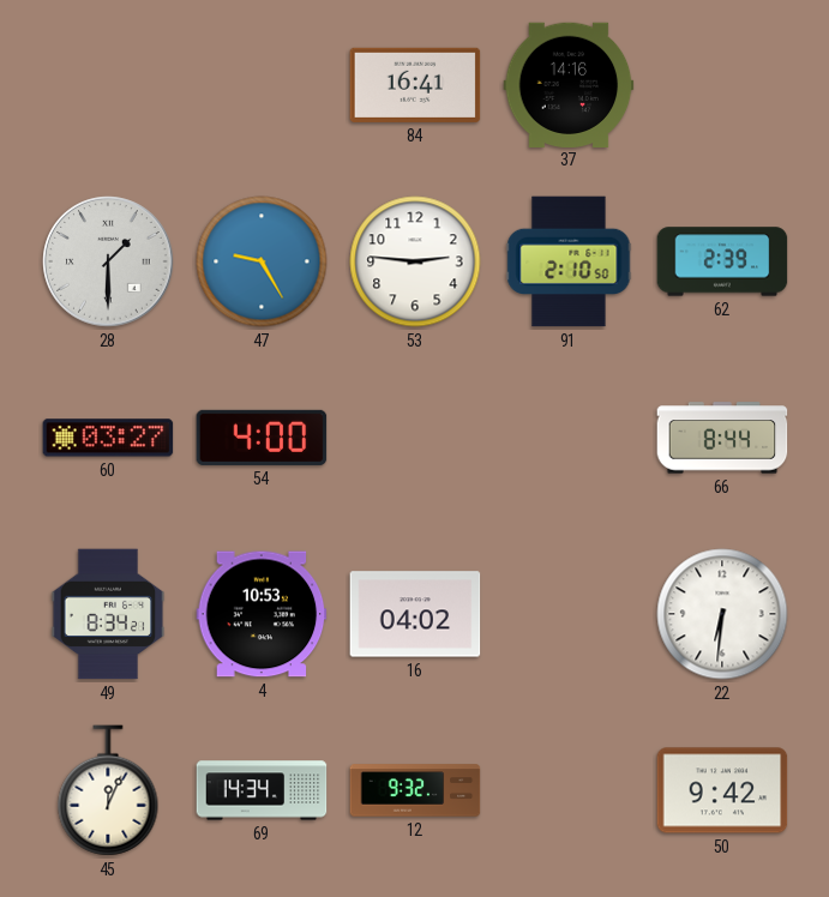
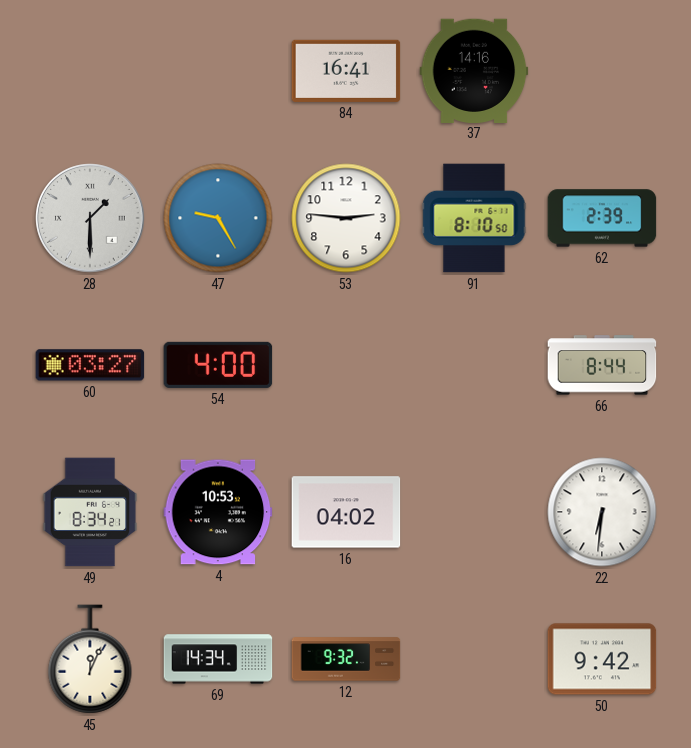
91: 2:10 -> 8:10 (474, 218)
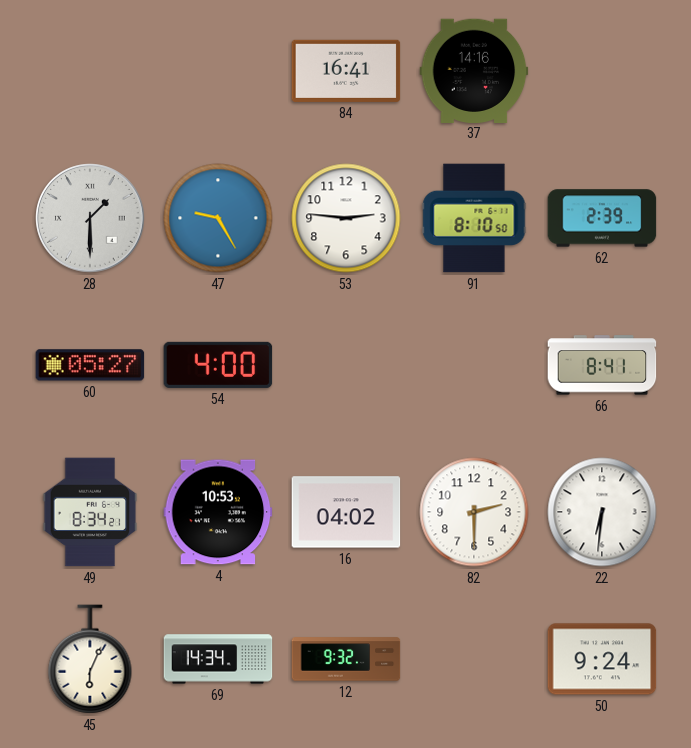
60: 03:27 -> 05:27 (90, 365)
66: 8:44 -> 8:41 (602, 365)
82: none -> 2:30 (474, 512)
45: 12:04 -> 6:04 (90, 659)
50: 9:42 -> 9:24 (602, 659)
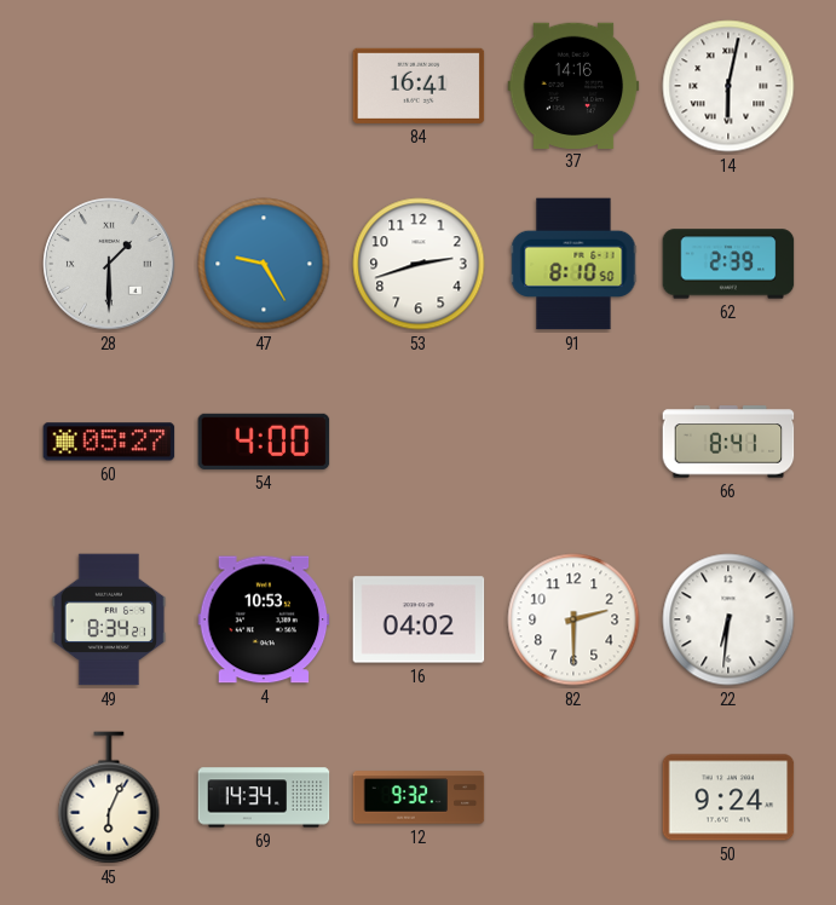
14: none -> 6:02 (728, 86)
53: 2:46 -> 2:42 (419, 264)
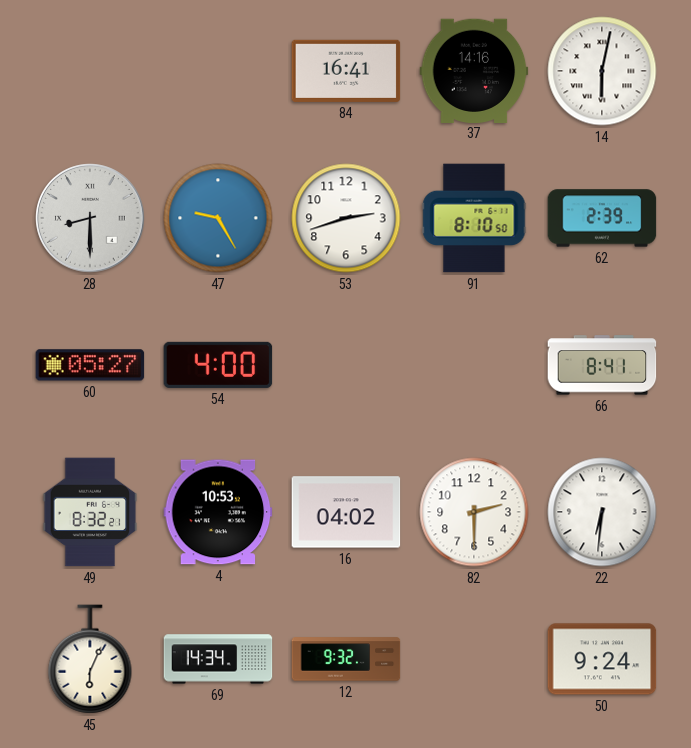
28: 1:30 -> 8:30 (90, 218)
49: 8:34 -> 8:32 (90, 512)
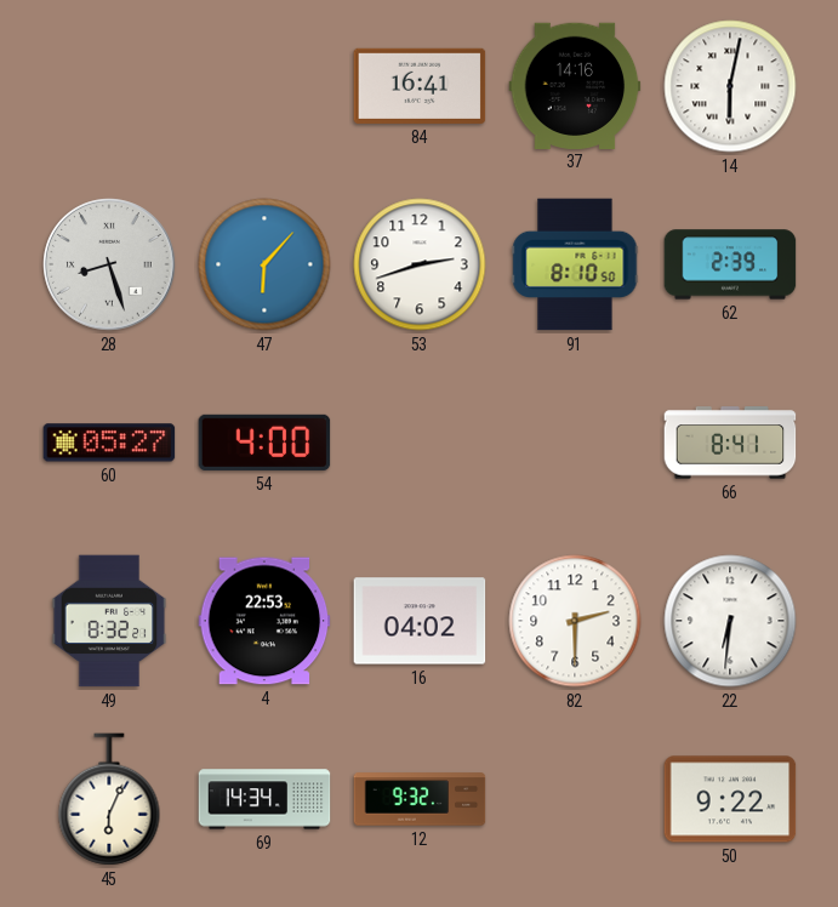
28: 8:30 -> 8:27 (109, 264)
47: 9:25 -> 6:07 (264, 264)
4: 10:53 -> 22:53 (264, 621)
50: 9:24 -> 9:22 (730, 799)
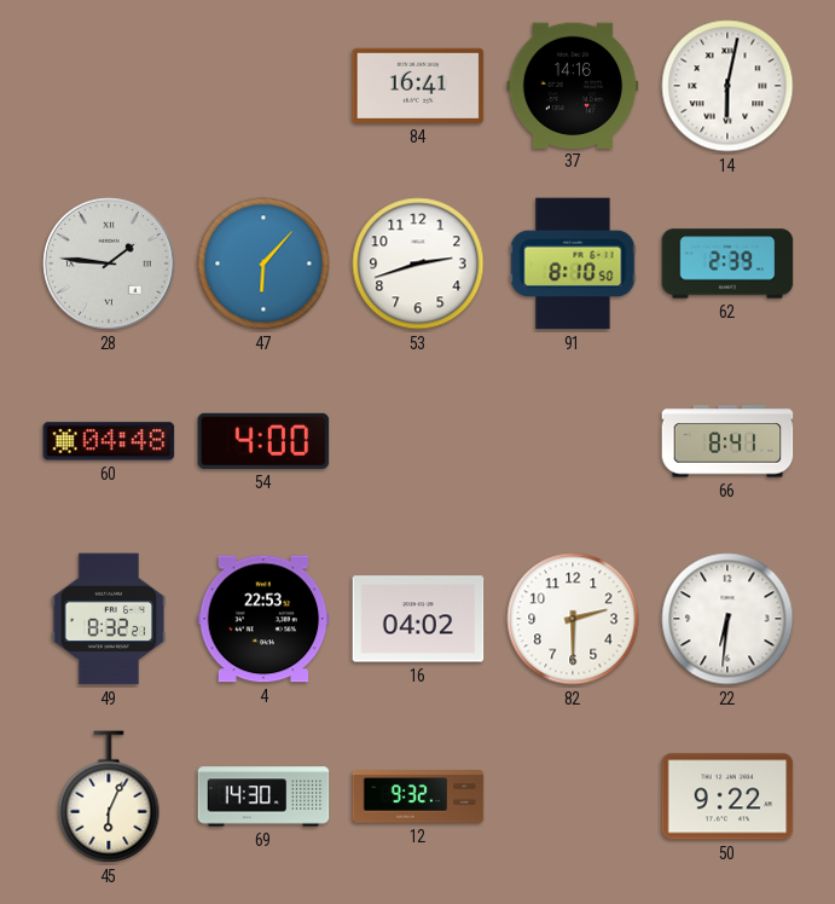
28: 8:27 -> 1:46 (109, 263)
60: 05:27 -> 04:48 (109, 441)
69: 14:34 -> 14:30 (263, 796)
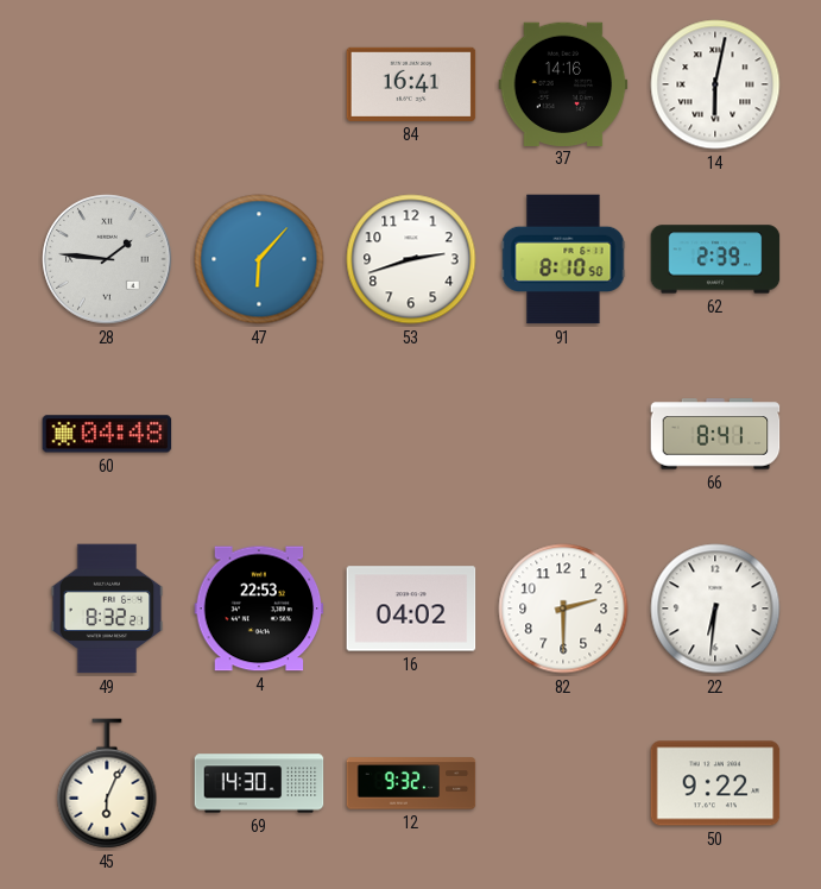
54: 4:00 -> none (263, 441)
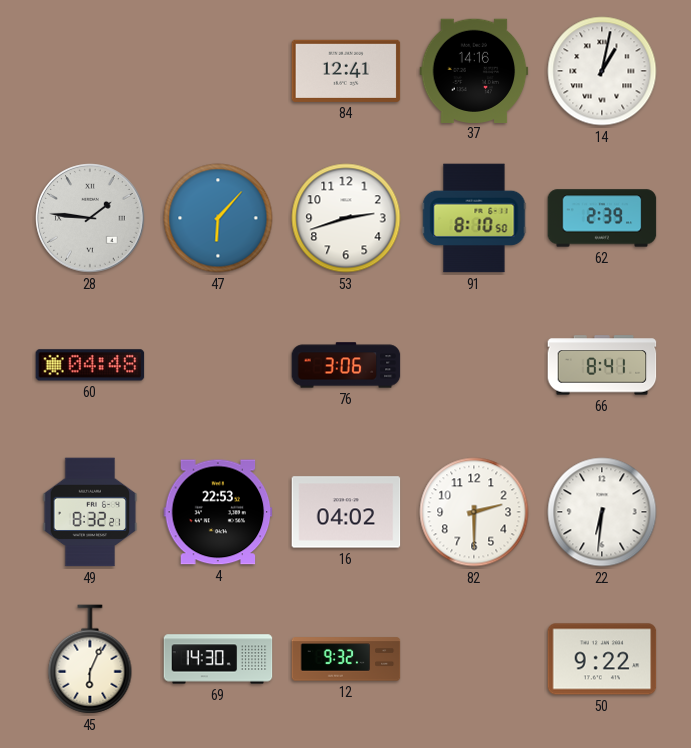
84: 16:41 -> 12:41 (346, 71)
14: 6:02 -> 1:02 (602, 71)
76: none -> 3:06 (346, 365)
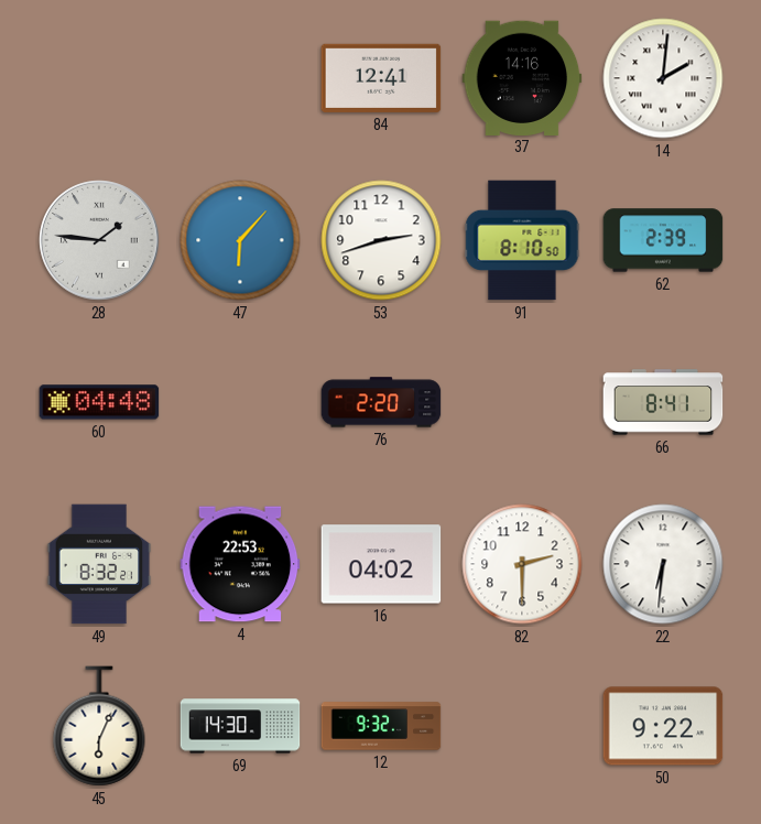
14: 1:02 -> 2:01 (663, 78)
76: 3:06 -> 2:20 (381, 402)
